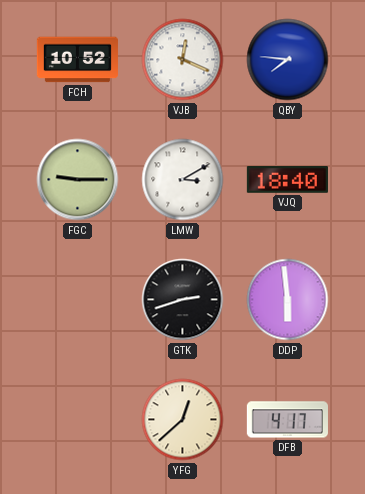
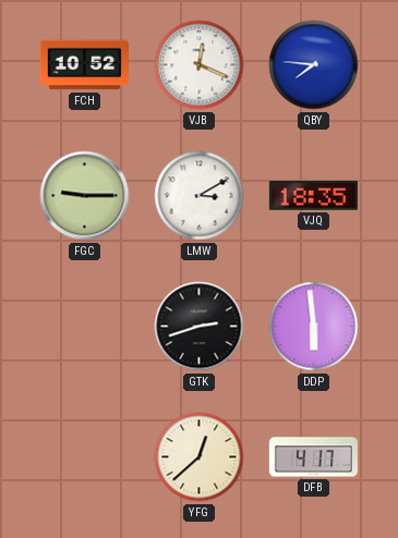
VJQ: 18:40 -> 18:35 (313, 196)
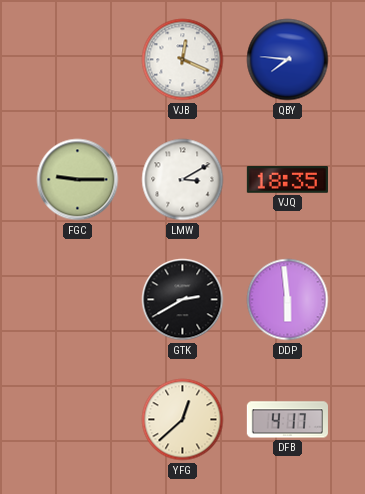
FCH: 10:52 -> none (84, 65)
GTK: 2:42 -> 2:40 (183, 300)
